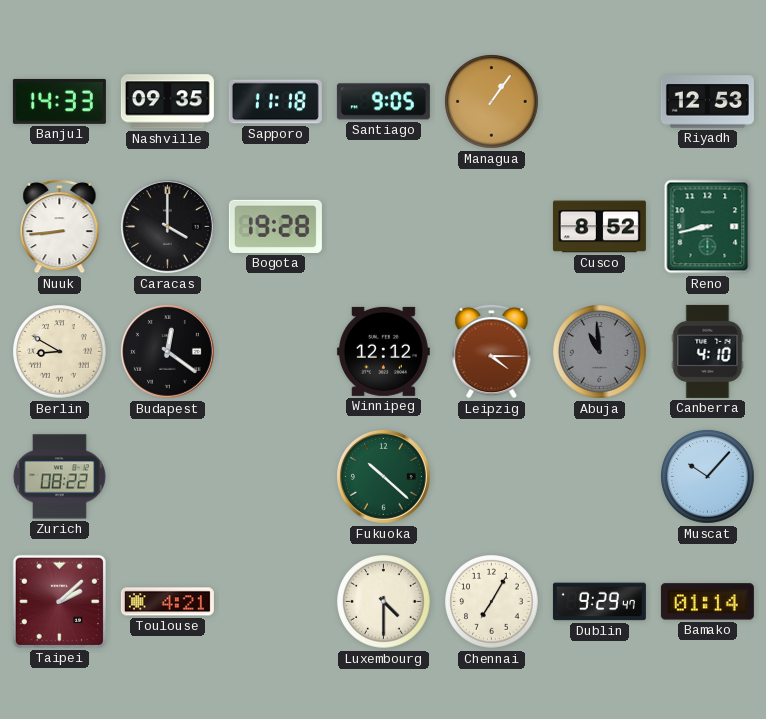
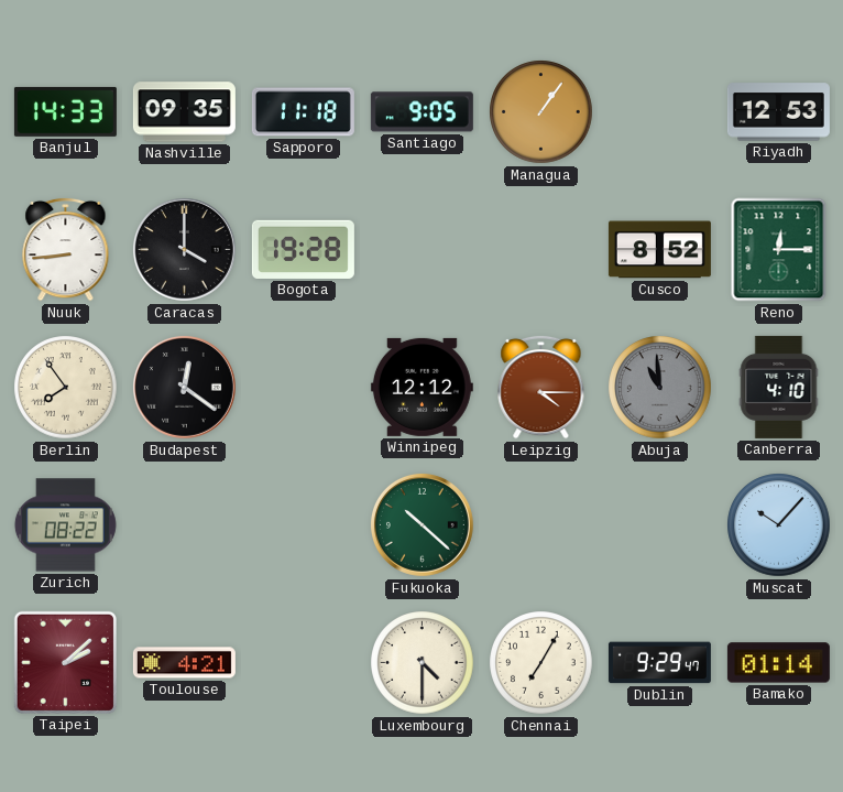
Reno: 8:43 -> 12:15 (779, 250)
Berlin: 8:50 -> 7:54 (66, 388)
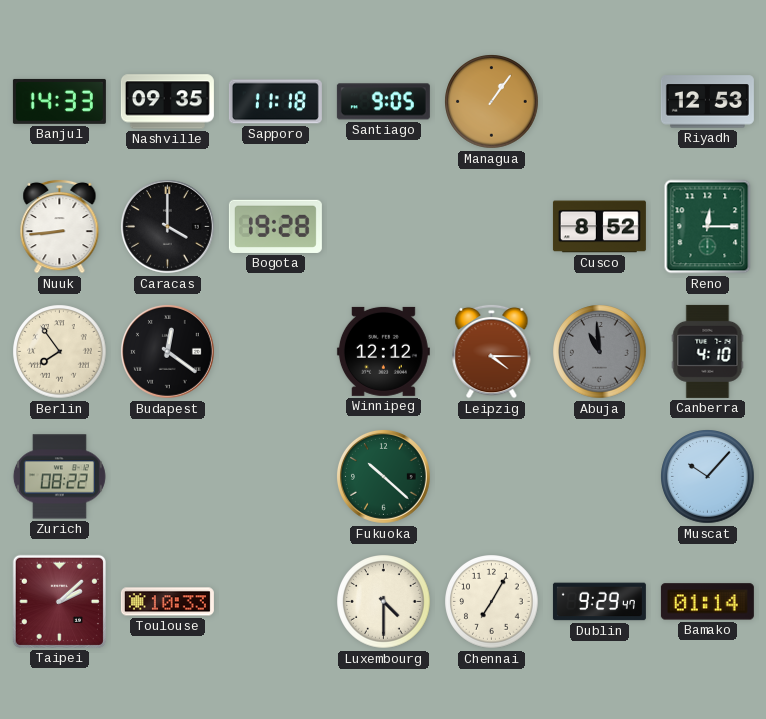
Toulouse: 4:21 -> 10:33 (167, 602)
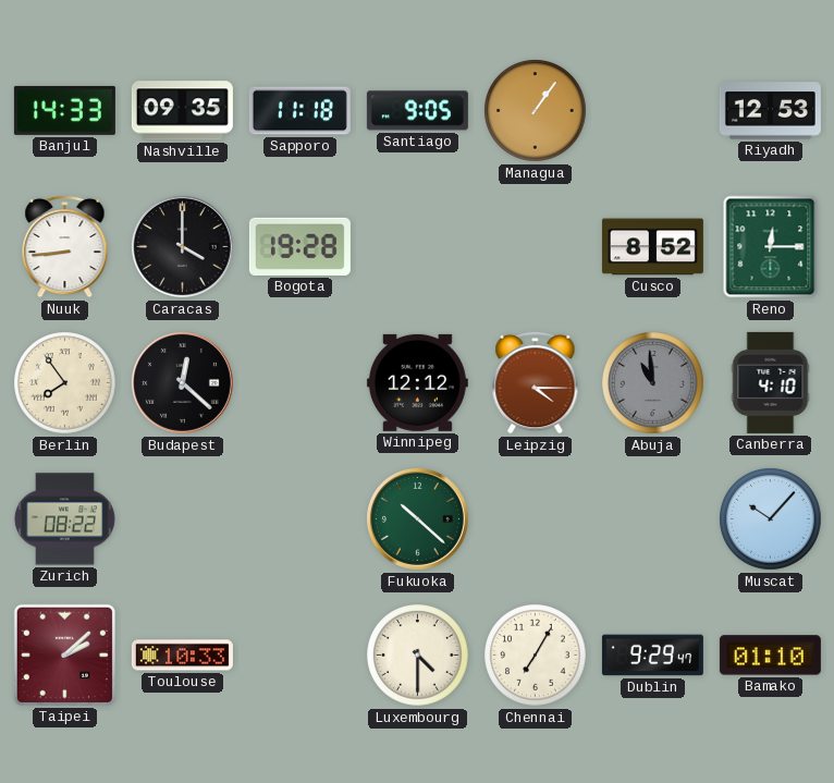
Budapest: 12:21 -> 12:22 (182, 382)
Bamako: 01:14 -> 01:10 (770, 656)
